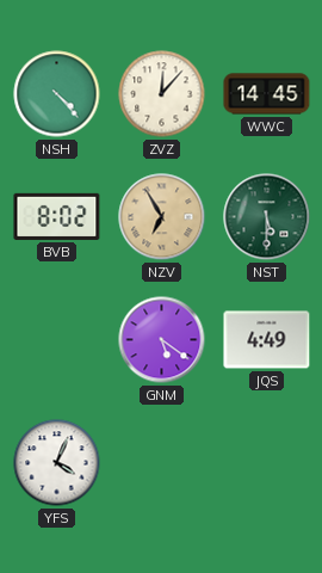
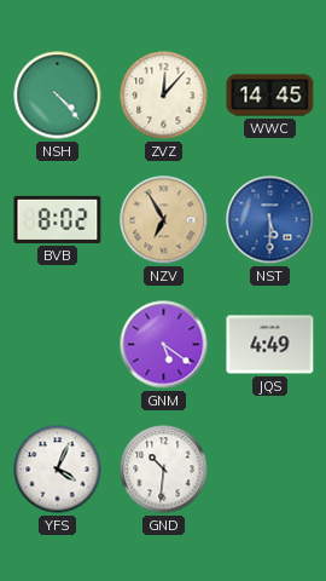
NST dial: green -> blue (270, 220)
GND: none -> 10:31 (164, 470)
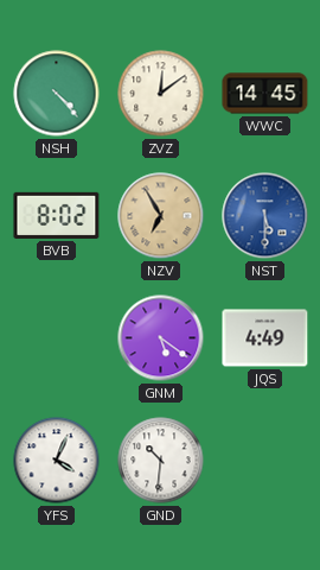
ZVZ: 12:07 -> 12:09 (161, 94)
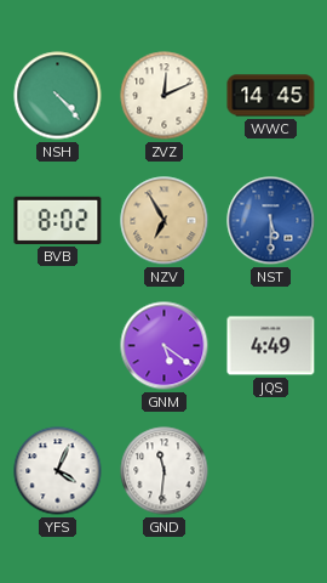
ZVZ: 12:09 -> 12:11 (165, 96)
GND: 10:31 -> 11:31 (165, 471)
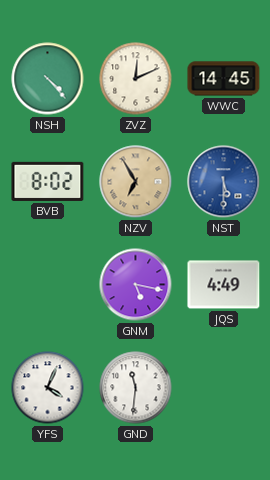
GNM: 5:21 -> 5:17 (136, 285)
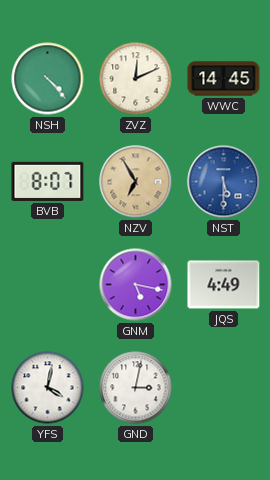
BVB: 8:02 -> 8:07 (48, 181)
YFS: 4:04 -> 4:02 (48, 388)
GND: 11:31 -> 3:02 (136, 388)
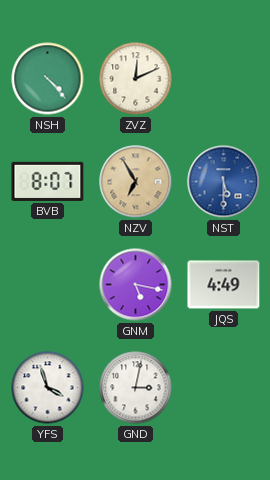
WWC: 14:45 -> none (224, 79)
YFS: 4:02 -> 3:57 (48, 388)
